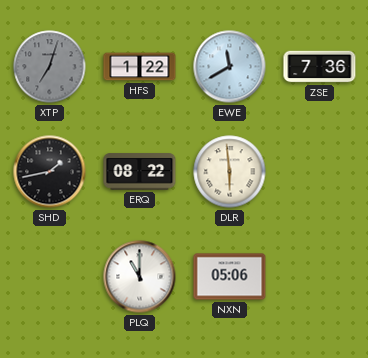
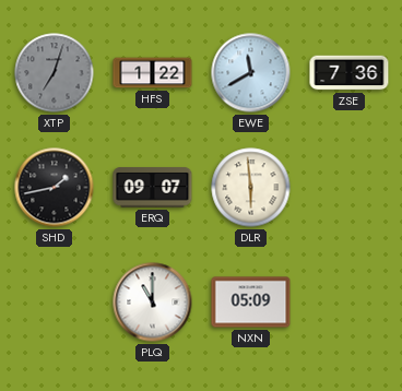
ERQ: 08:22 -> 09:07 (153, 188)
NXN: 05:06 -> 05:09 (251, 303)
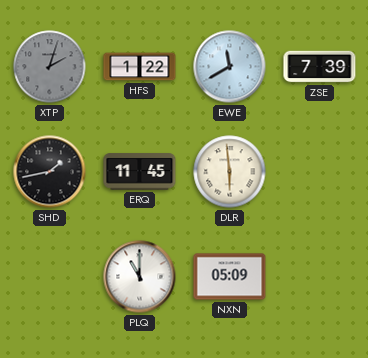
XTP: 7:03 -> 2:03 (50, 67)
ZSE: 7:36 -> 7:39 (320, 67)
ERQ: 09:07 -> 11:45 (140, 172)
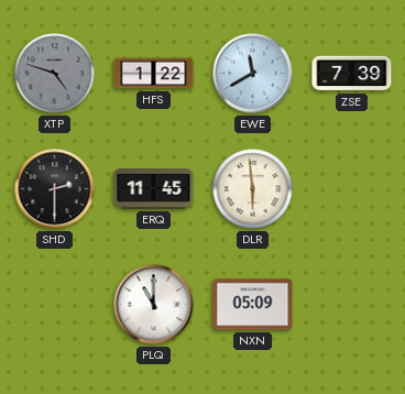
XTP: 2:03 -> 4:48 (55, 74)
SHD: 1:43 -> 2:30 (55, 189)
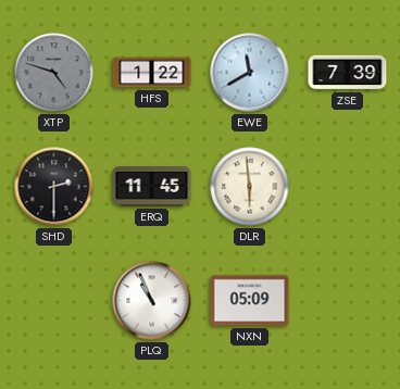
PLQ: 11:00 -> 10:56 (152, 301)
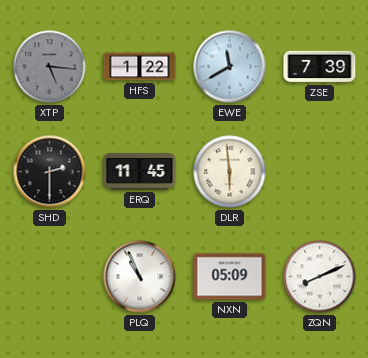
XTP: 4:48 -> 5:16 (50, 67)
ZQN: none -> 8:11 (320, 277)
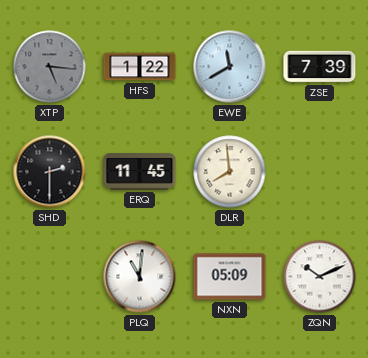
DLR: 5:59 -> 7:59 (230, 172)
PLQ: 10:56 -> 11:01 (140, 277)
ZQN: 8:11 -> 10:11 (320, 277)
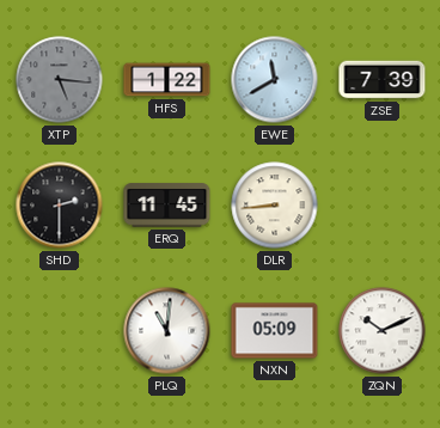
DLR: 7:59 -> 8:44 (275, 206)
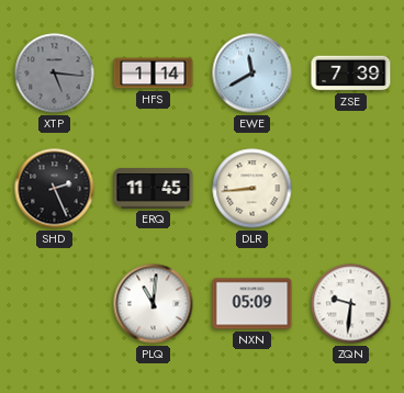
HFS: 1:22 -> 1:14 (154, 74)
SHD: 2:30 -> 2:26 (55, 189)
ZQN: 10:11 -> 9:31 (351, 304)
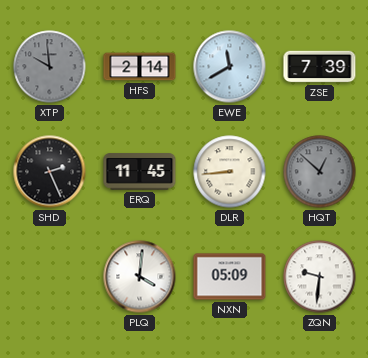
XTP: 5:16 -> 9:59 (50, 67)
HFS: 1:14 -> 2:14 (140, 67)
HQT: none -> 12:52 (320, 172)
PLQ: 11:01 -> 4:01 (140, 277)
